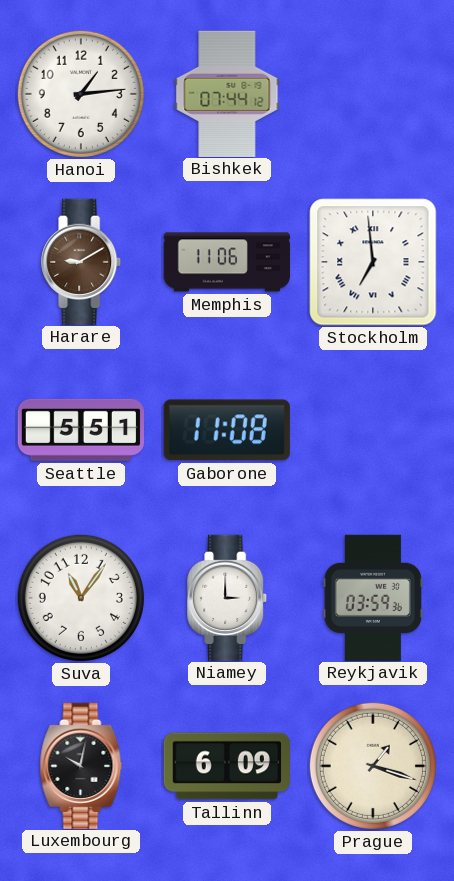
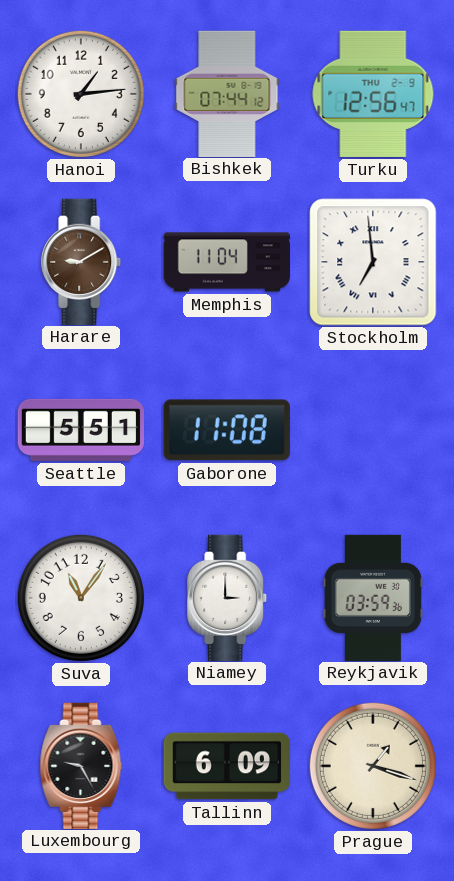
Turku: none -> 12:56 (373, 94)
Memphis: 11:06 -> 11:04 (226, 262)
Luxembourg: 10:02 -> 9:25 (81, 765)
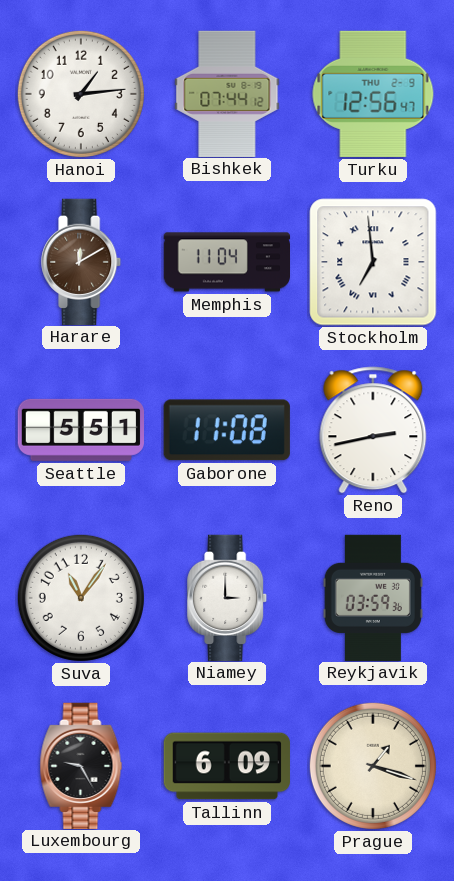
Harare: 9:10 -> 12:10 (82, 261)
Reno: none -> 2:43 (373, 430)
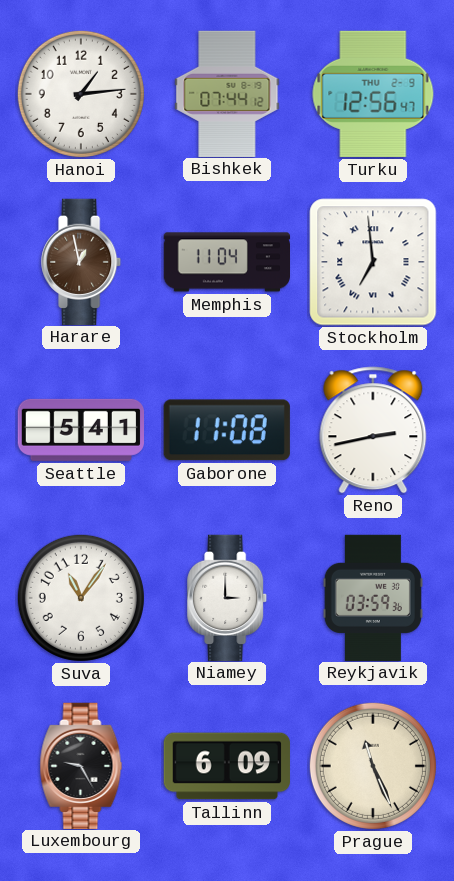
Harare: 12:10 -> 12:58 (82, 261)
Seattle: 5:51 -> 5:41 (80, 430)
Prague: 1:18 -> 11:26 (373, 766)
